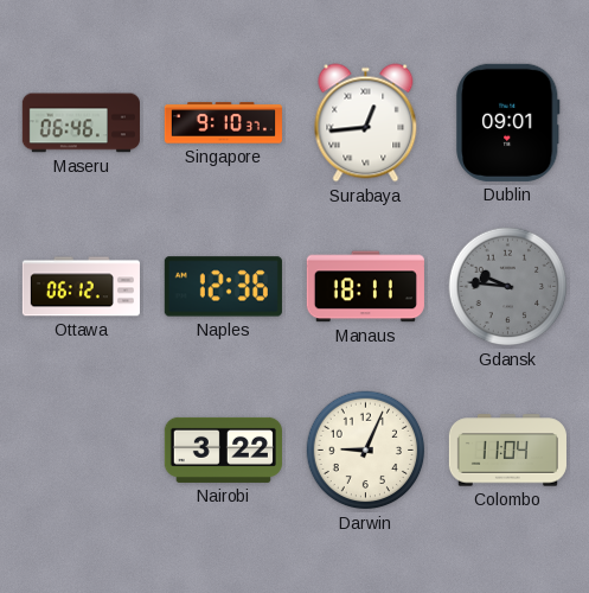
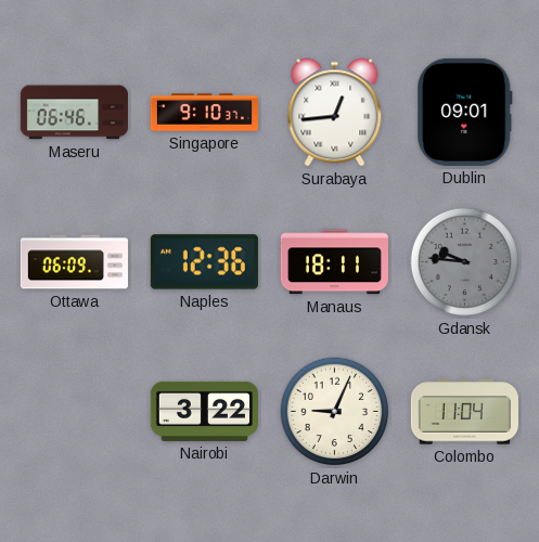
Ottawa: 06:12 -> 06:09 (74, 262)
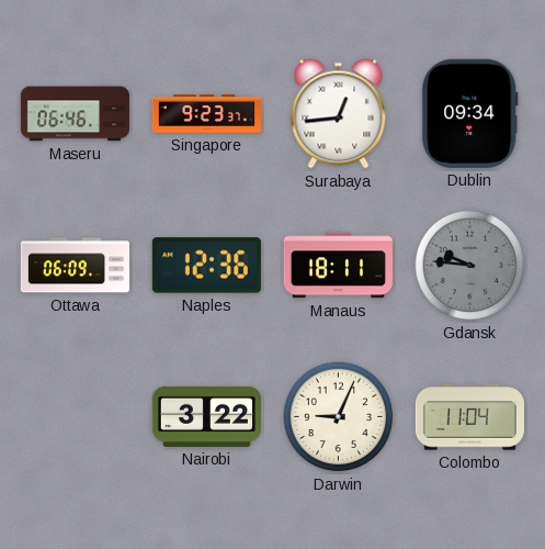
Singapore: 9:10 -> 9:23 (206, 114)
Dublin: 09:01 -> 09:34 (470, 113)
